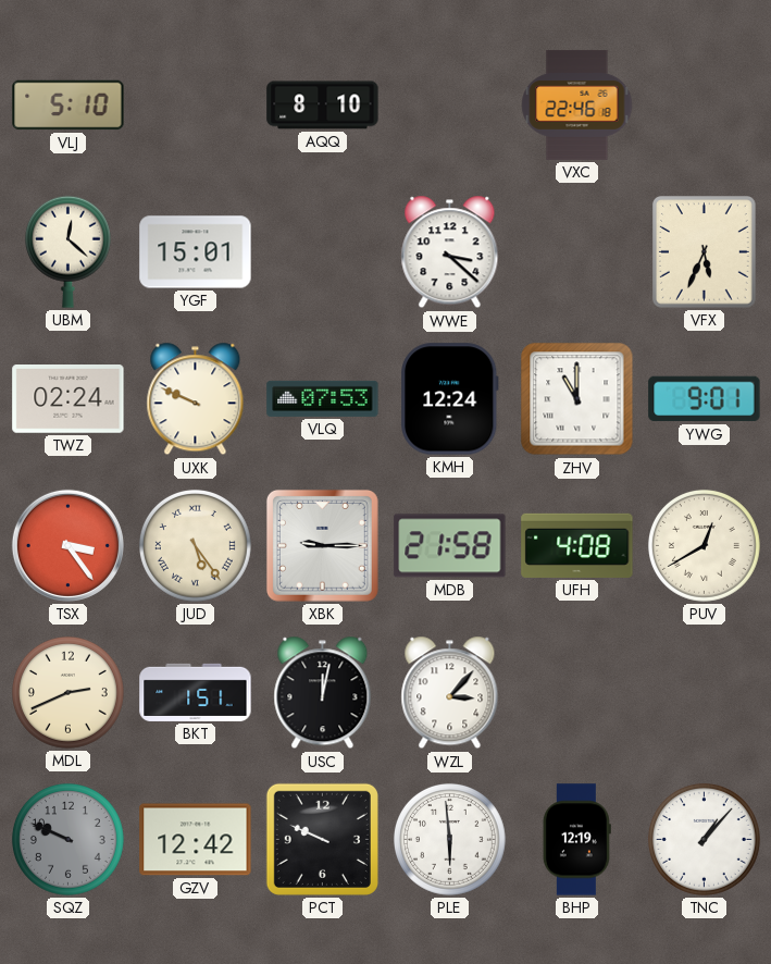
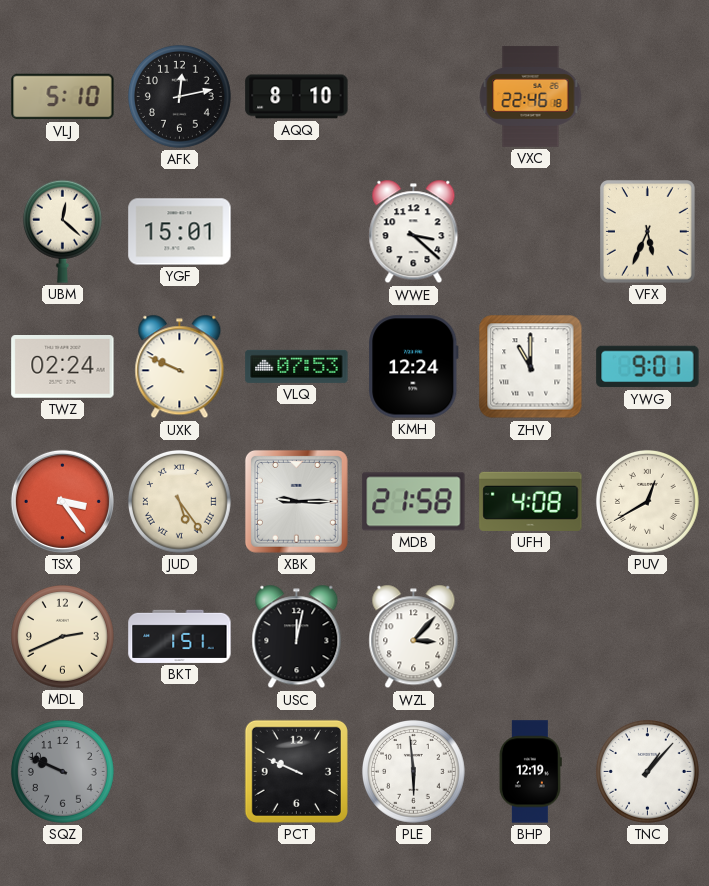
AFK: none -> 12:13 (179, 96)
GZV: 12:42 -> none (196, 840)
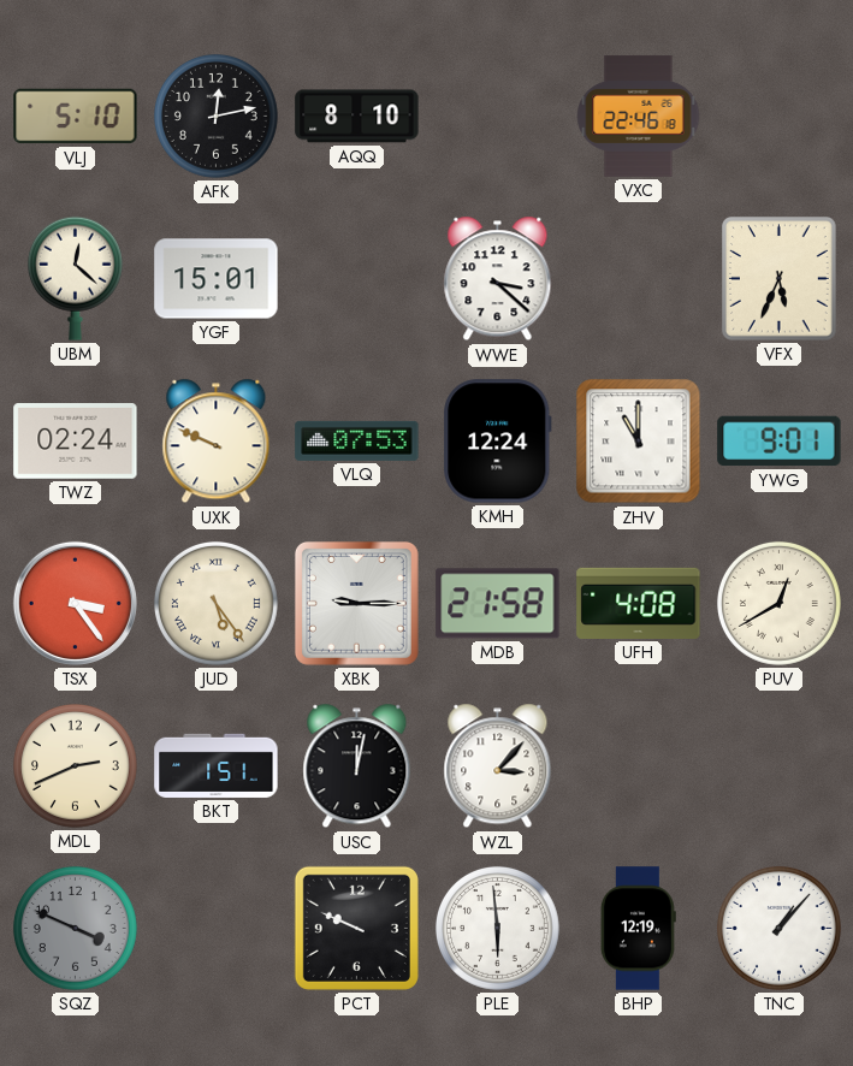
SQZ: 9:49 -> 3:49 (75, 928)
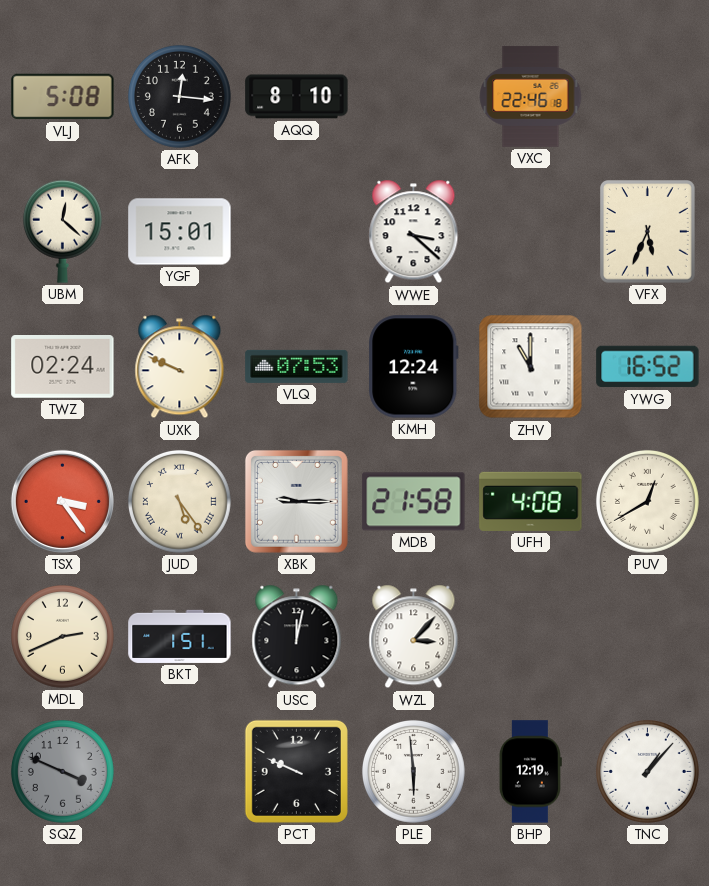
VLJ: 5:10 -> 5:08 (63, 97)
AFK: 12:13 -> 12:16 (179, 96)
YWG: 9:01 -> 16:52 (648, 367)
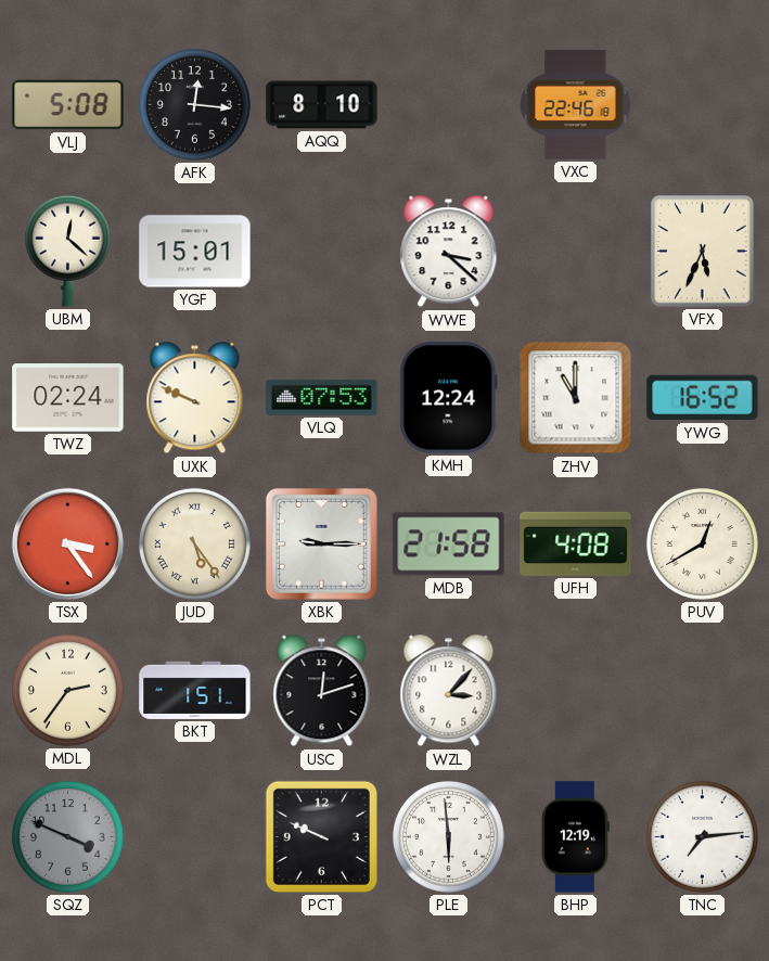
MDL: 2:41 -> 2:36 (67, 690)
USC: 12:02 -> 12:12 (322, 691)
TNC: 1:07 -> 7:14 (702, 836)
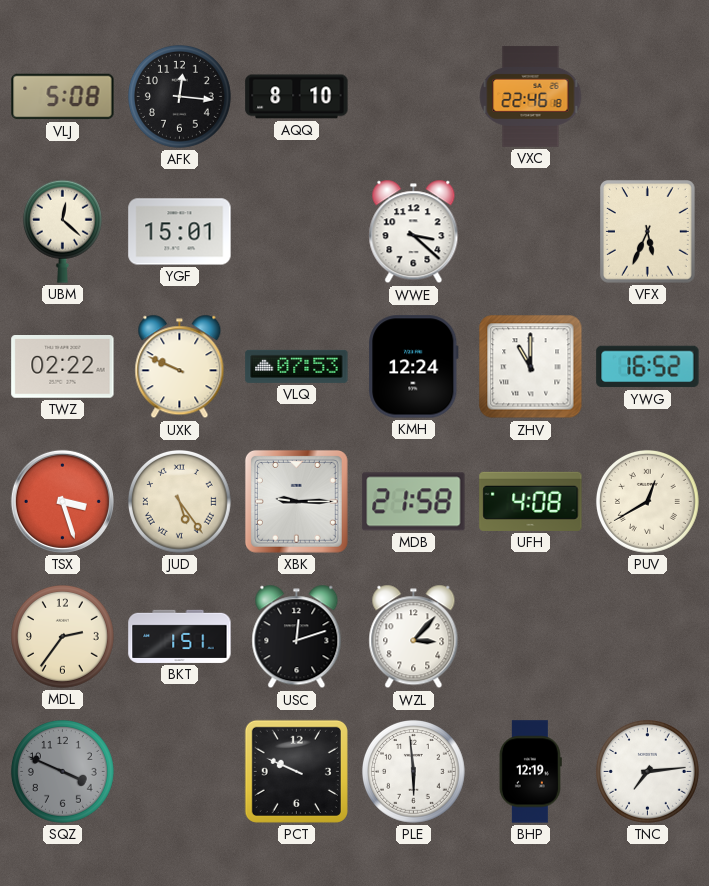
TWZ: 02:24 -> 02:22 (63, 367)
TSX: 3:24 -> 3:27 (62, 501)
